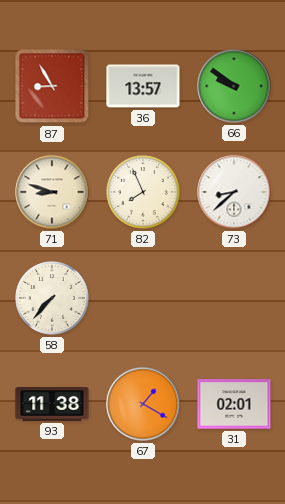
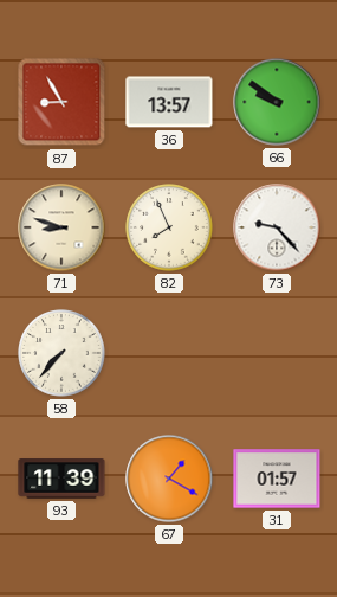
73: 8:38 -> 9:23 (277, 227)
93: 11:38 -> 11:39 (61, 479)
31: 02:01 -> 01:57 (277, 479)
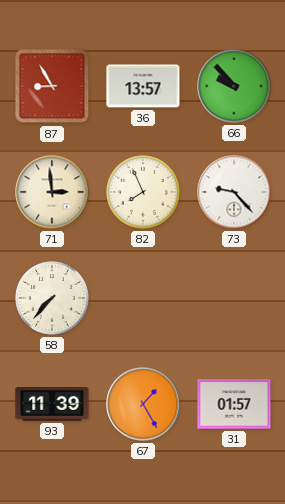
66: 9:51 -> 9:53 (234, 86)
71: 8:48 -> 2:59 (52, 192)
67: 1:20 -> 1:25 (143, 404)
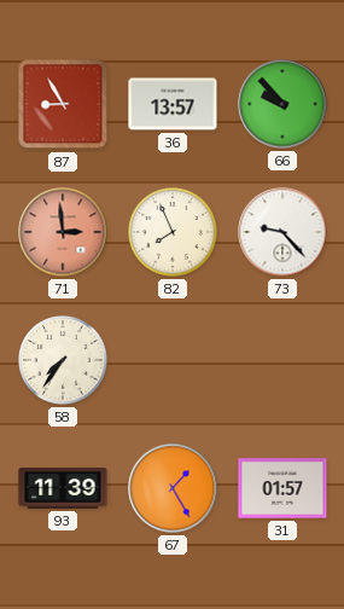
71 dial: cream -> salmon (63, 232)
58: 7:37 -> 7:36 (63, 360)
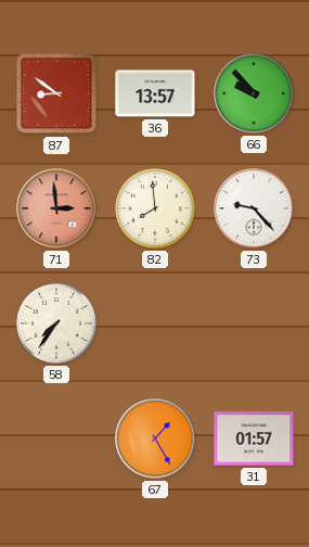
87: 8:55 -> 8:51 (56, 93)
82: 7:56 -> 7:59 (155, 208)
93: 11:39 -> none (63, 488)
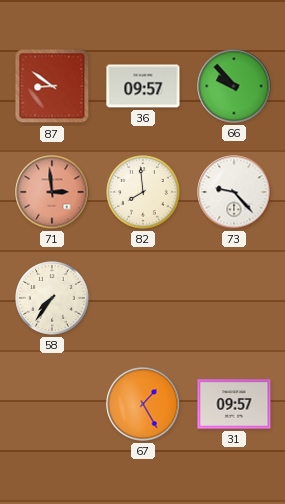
36: 13:57 -> 09:57 (143, 86)
31: 01:57 -> 09:57 (234, 404)
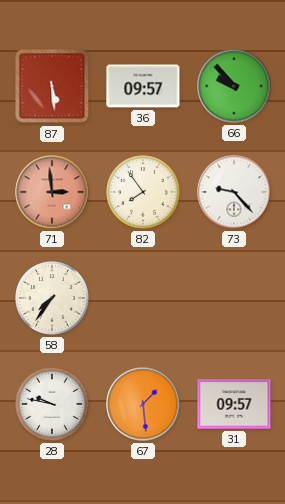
87: 8:51 -> 5:29 (52, 86)
82: 7:59 -> 7:54 (143, 192)
28: none -> 9:47 (52, 404)
67: 1:25 -> 1:29 (143, 404)
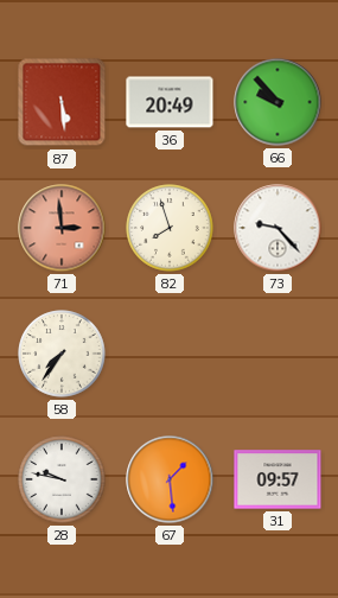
36: 09:57 -> 20:49 (170, 102)
82: 7:54 -> 7:57 (170, 228)
